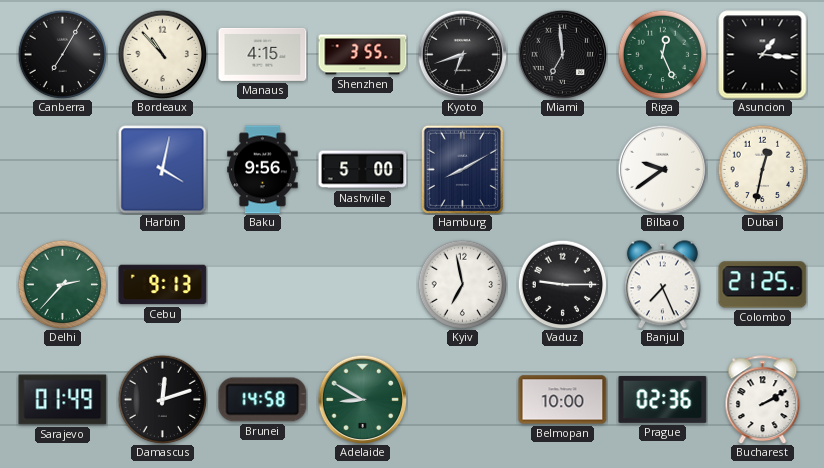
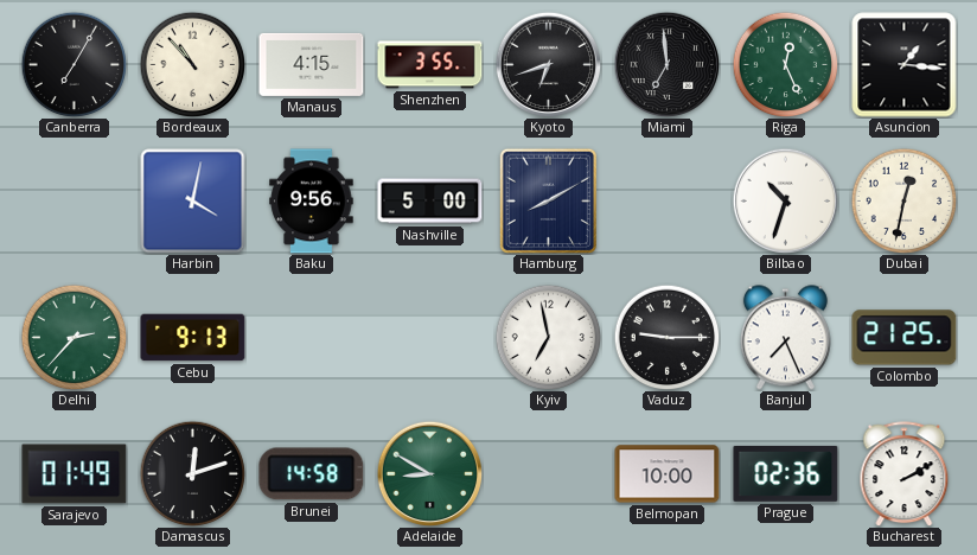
Bilbao: 9:39 -> 10:33 (785, 200)
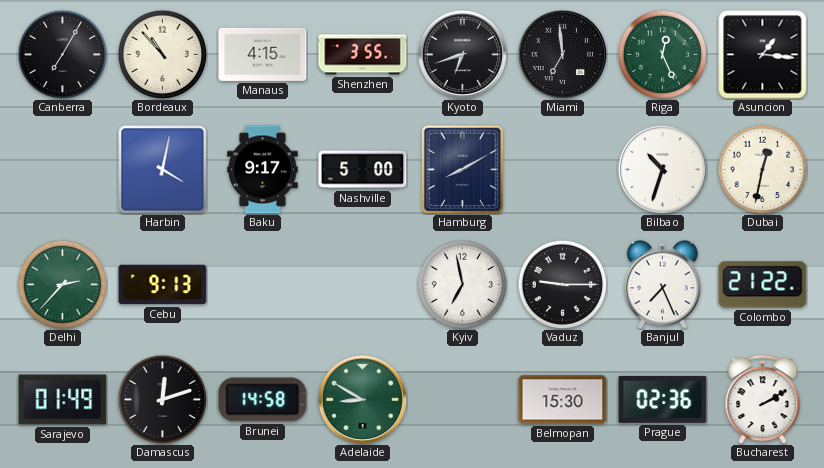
Baku: 9:56 -> 9:17 (263, 170)
Colombo: 21:25 -> 21:22 (763, 285)
Belmopan: 10:00 -> 15:30 (563, 400)
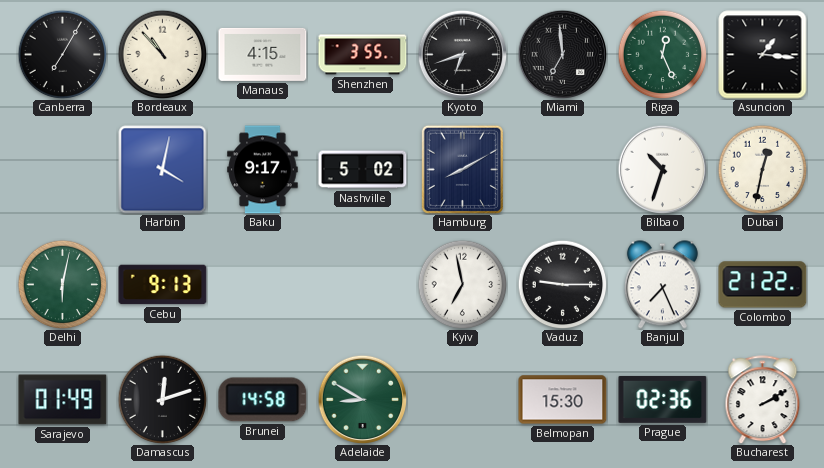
Nashville: 5:00 -> 5:02 (363, 170)
Delhi: 2:37 -> 6:02 (62, 284)
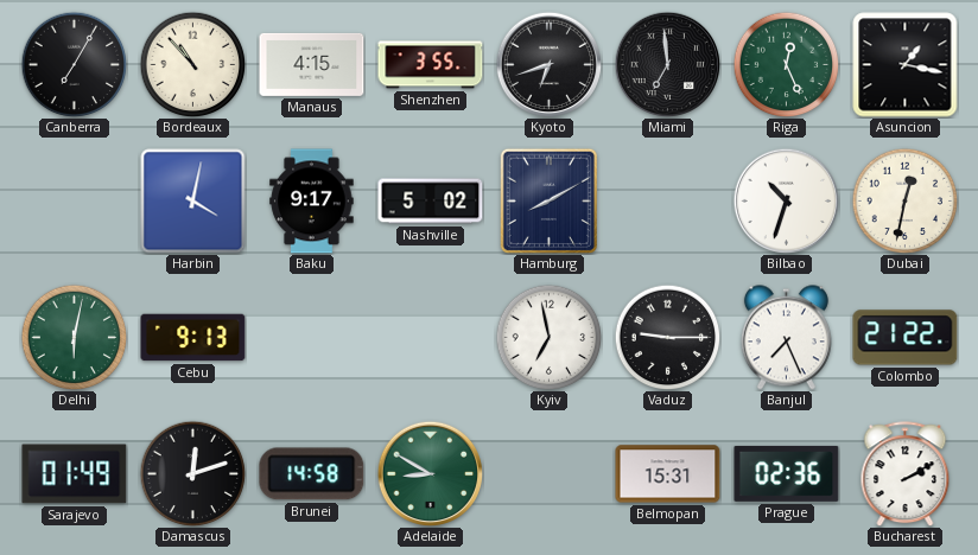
Asuncion: 1:16 -> 1:17 (906, 65)
Belmopan: 15:30 -> 15:31 (668, 474)
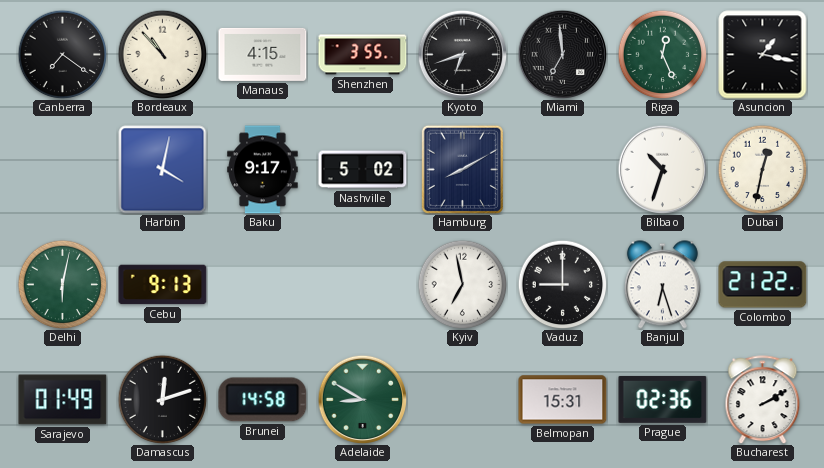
Canberra: 7:05 -> 7:21 (62, 54)
Vaduz: 9:15 -> 9:00 (562, 284)
Banjul: 7:26 -> 6:27 (662, 285)
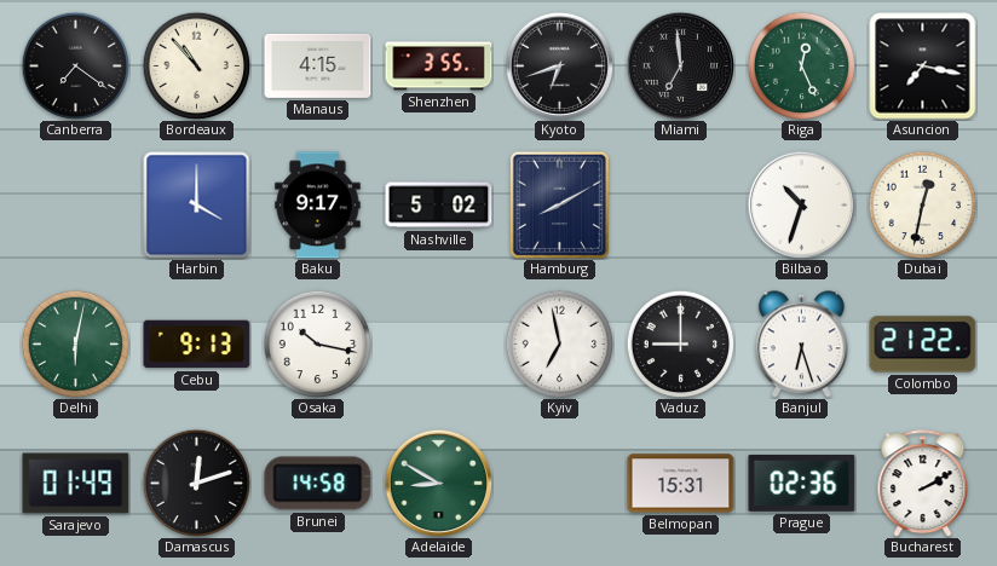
Asuncion: 1:17 -> 7:17 (923, 67)
Harbin: 4:02 -> 4:00 (197, 206)
Osaka: none -> 10:17 (317, 343)
